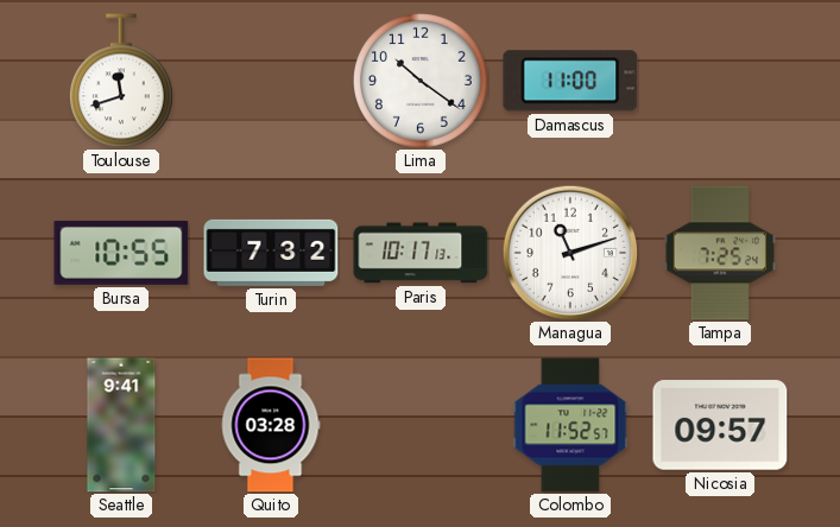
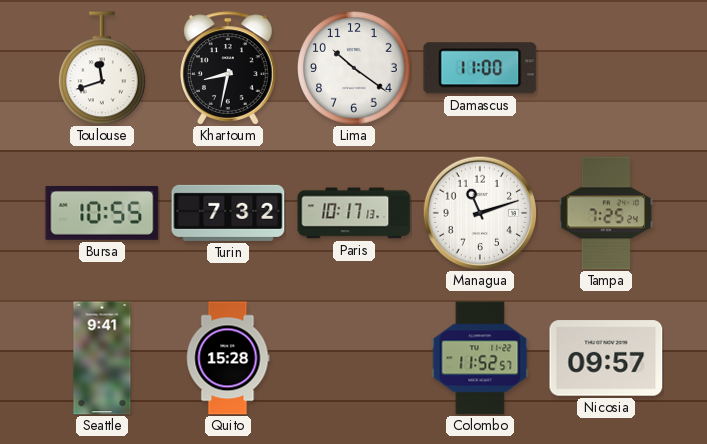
Khartoum: none -> 8:32 (229, 68)
Quito: 03:28 -> 15:28 (228, 358)
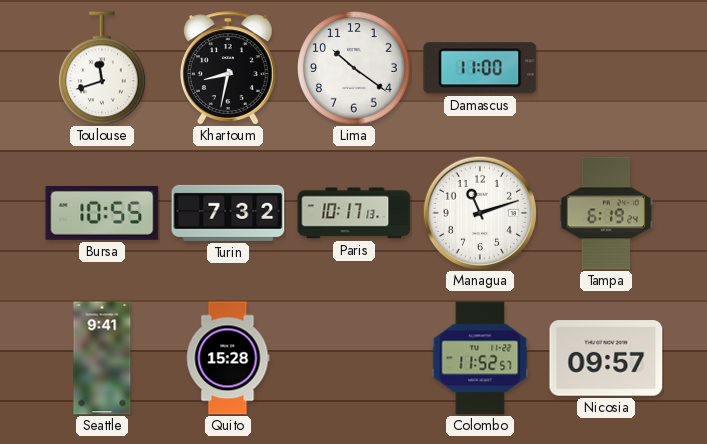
Tampa: 7:25 -> 6:19 (606, 213)
